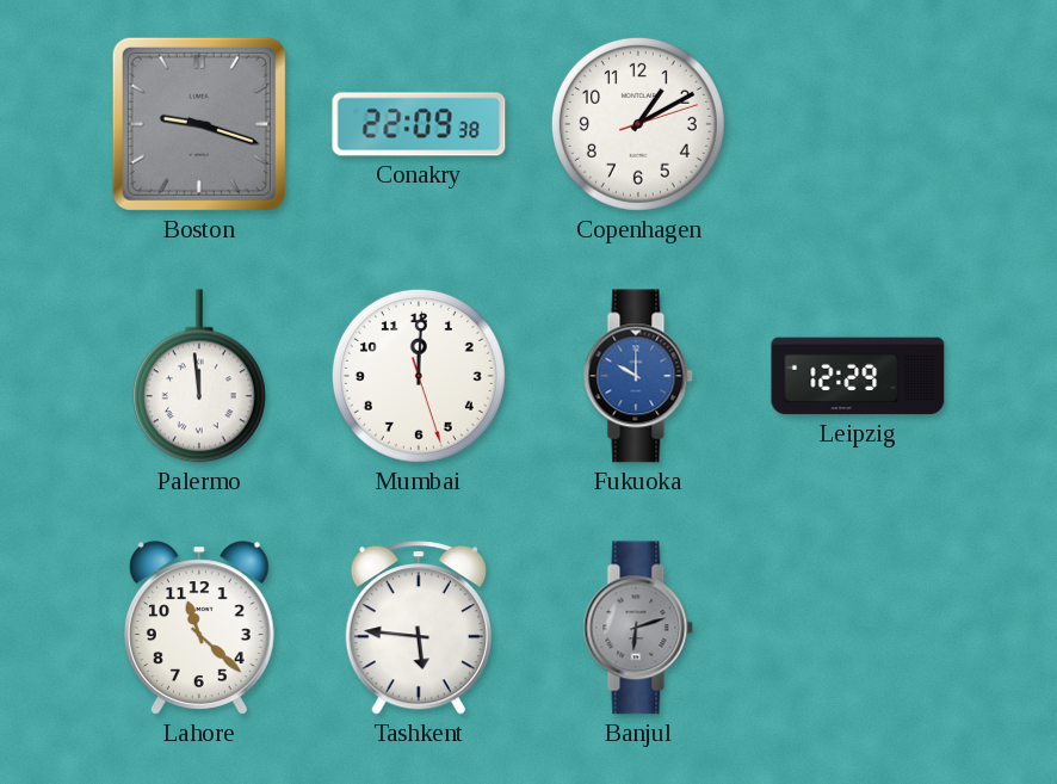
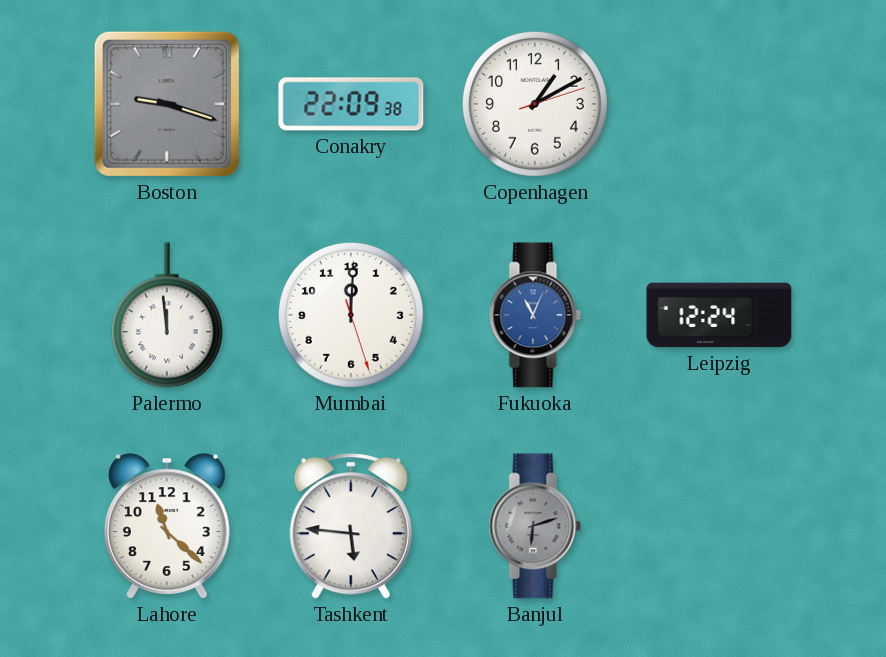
Fukuoka: 10:00 -> 11:04 (535, 315)
Leipzig: 12:29 -> 12:24 (719, 315)
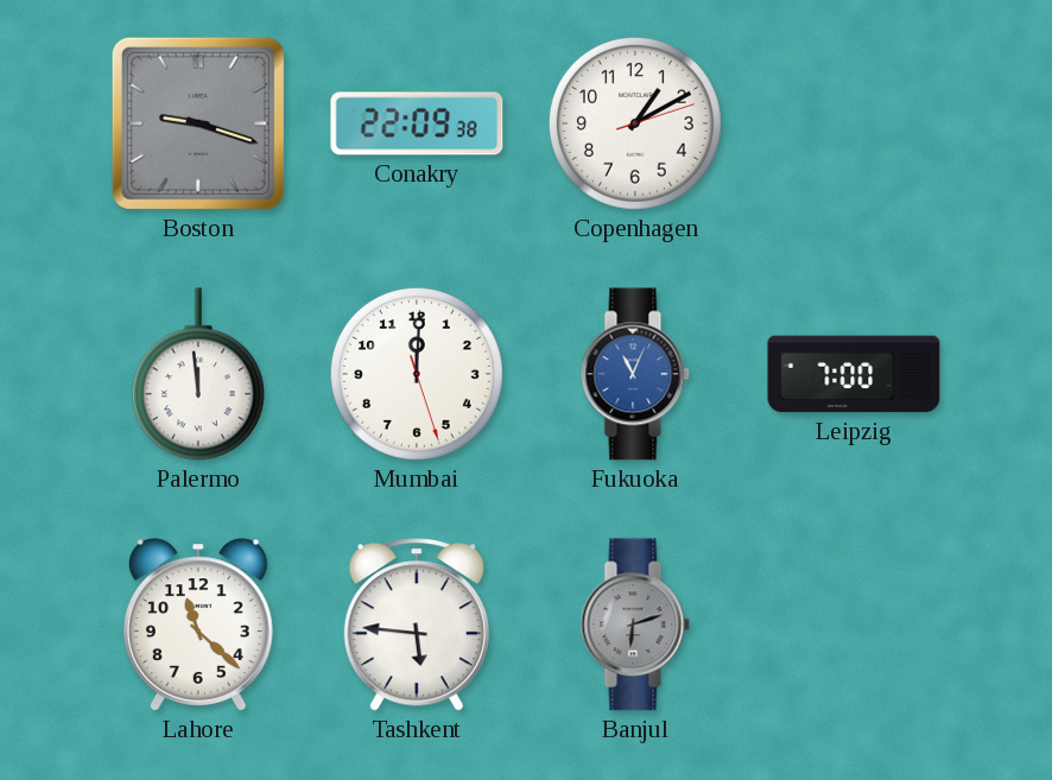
Leipzig: 12:24 -> 7:00 (854, 374)
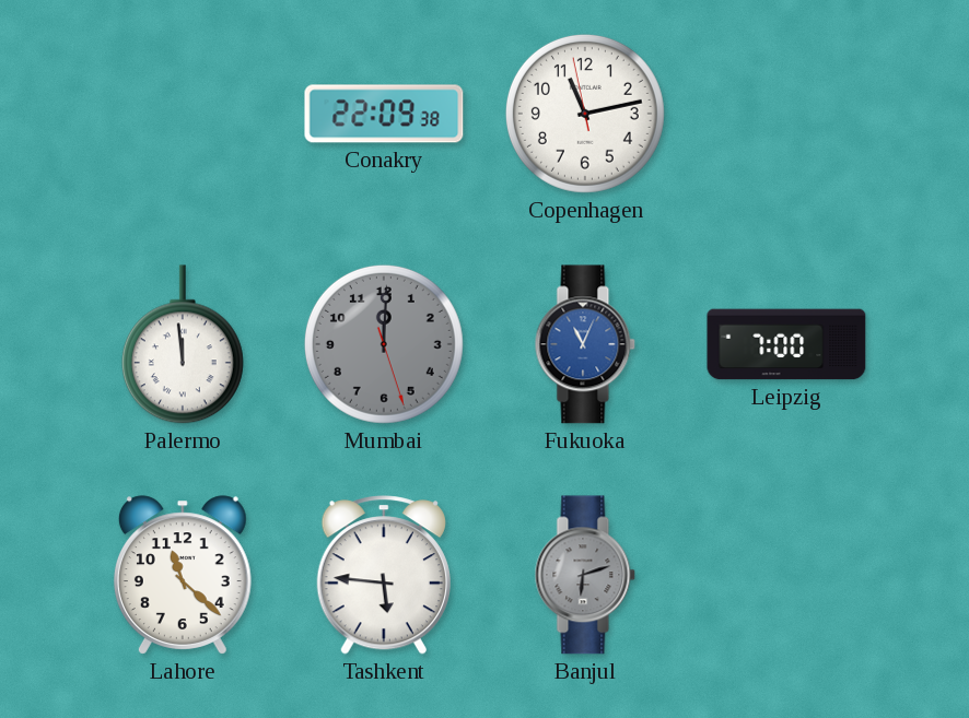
Boston: 9:18 -> none (198, 123)
Copenhagen: 1:10 -> 11:12 (585, 114)
Mumbai dial: white -> grey (384, 344)
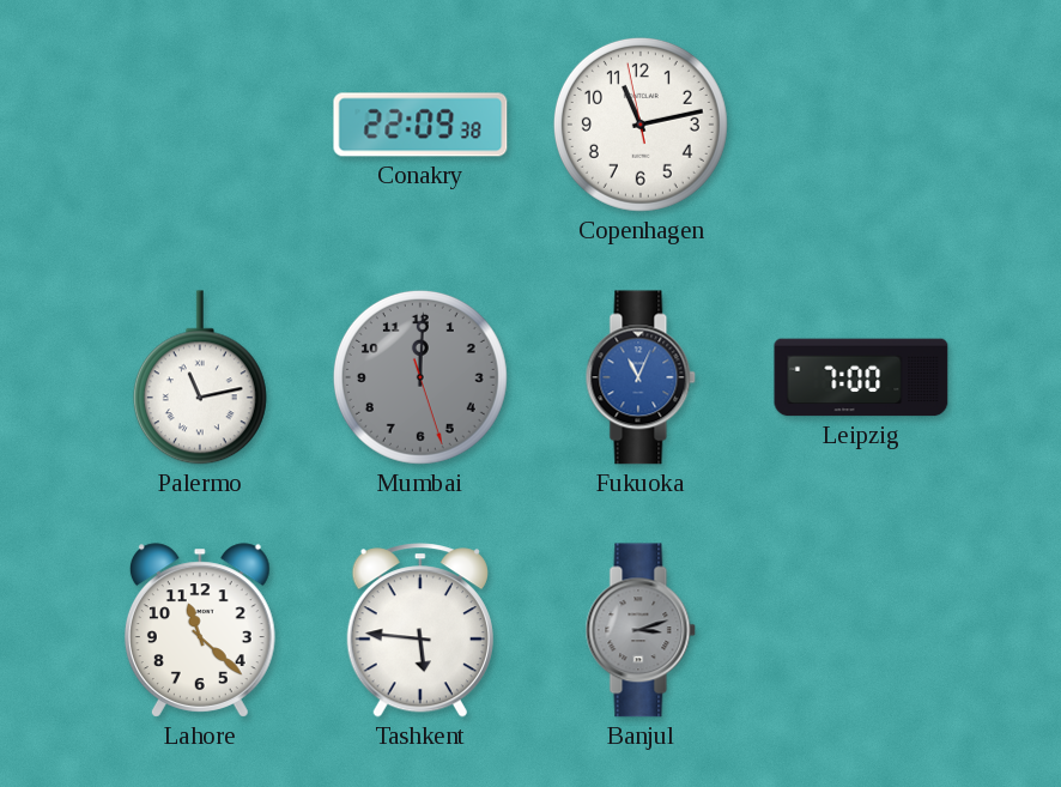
Palermo: 11:59 -> 11:13 (200, 377)
Banjul: 6:12 -> 3:12 (641, 630)
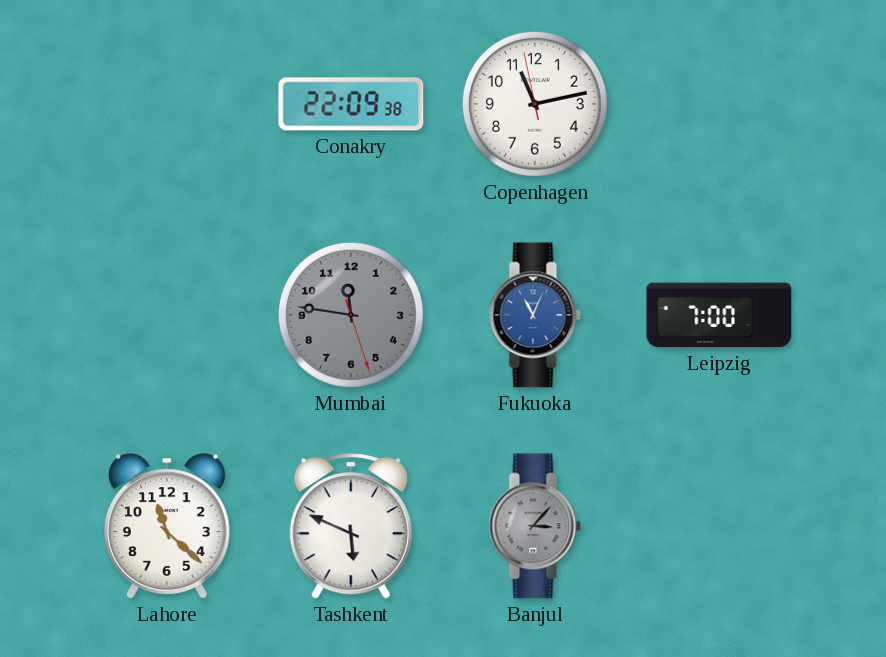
Palermo: 11:13 -> none (200, 377)
Mumbai: 12:00 -> 11:46 (351, 315)
Tashkent: 5:46 -> 5:49 (351, 526)
Banjul: 3:12 -> 3:07 (535, 526)
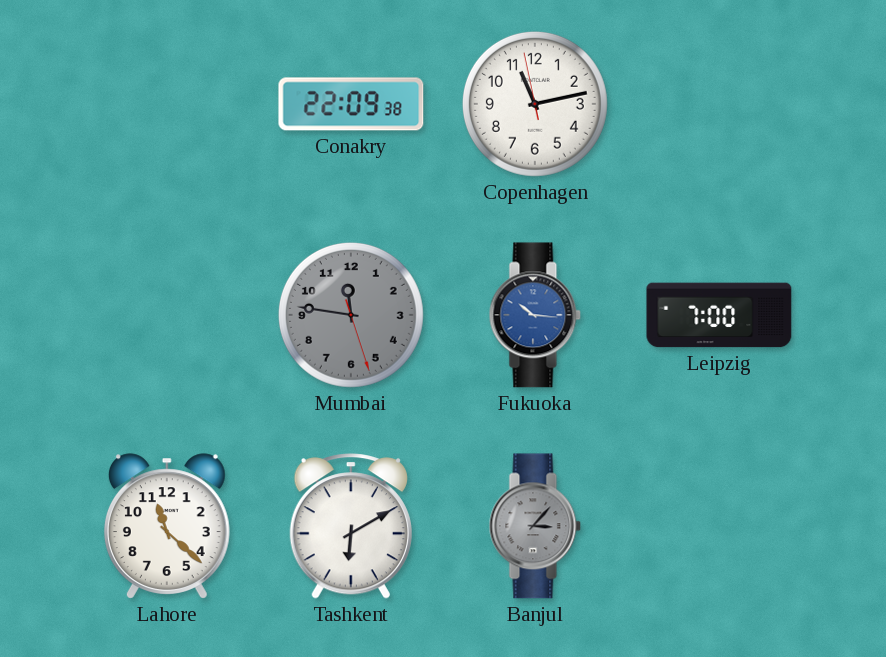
Fukuoka: 11:04 -> 10:16 (535, 315)
Tashkent: 5:49 -> 6:10 (351, 526)
